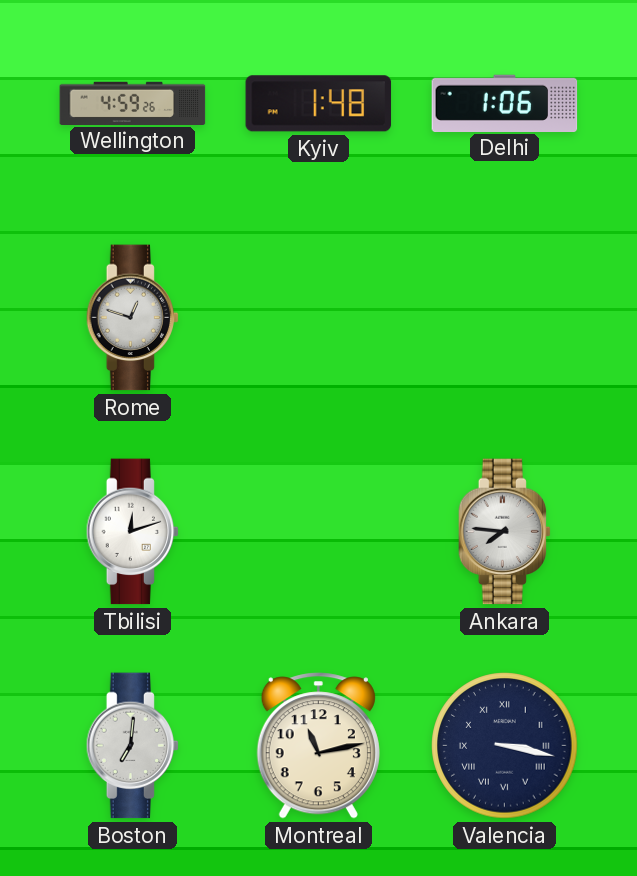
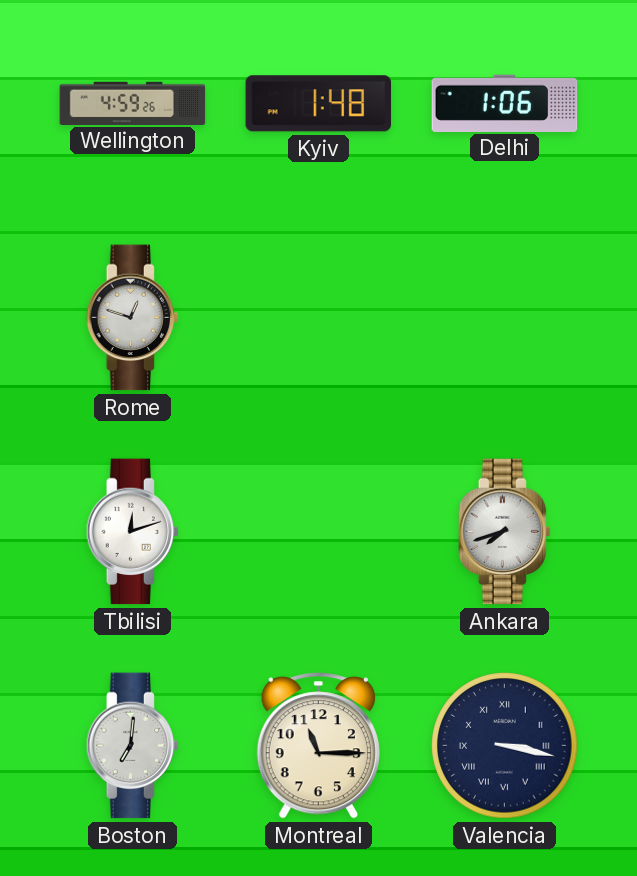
Ankara: 7:46 -> 7:42 (505, 532)
Montreal: 11:13 -> 11:15 (318, 746)
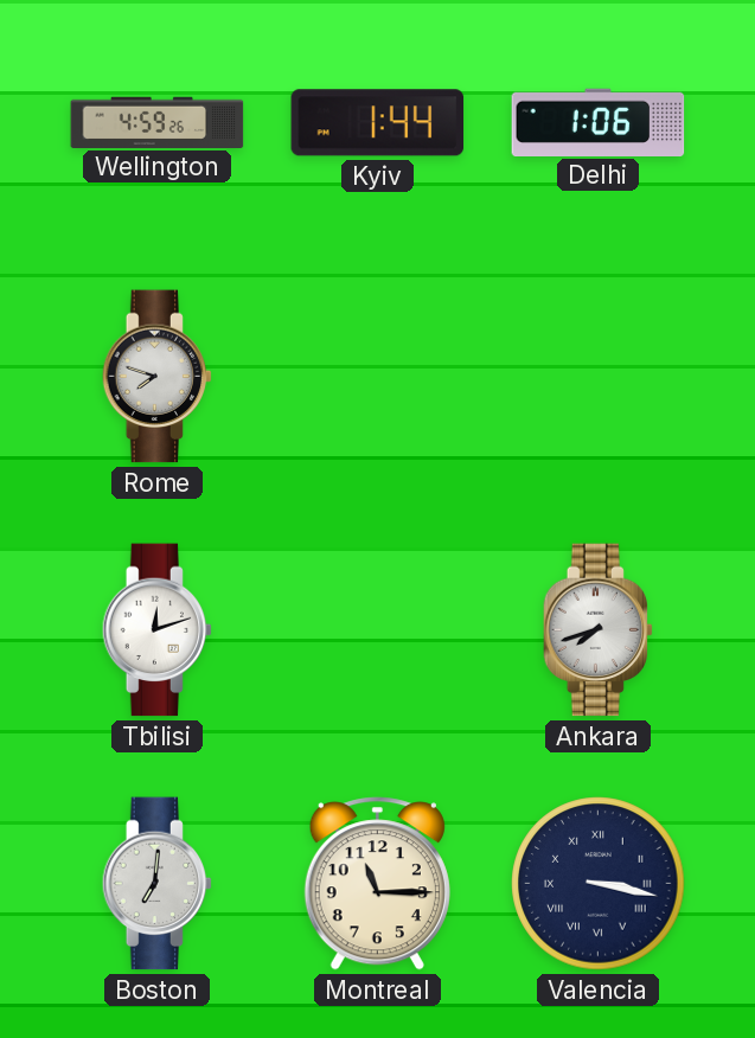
Kyiv: 1:48 -> 1:44 (378, 123)
Rome: 12:48 -> 7:48 (158, 377)
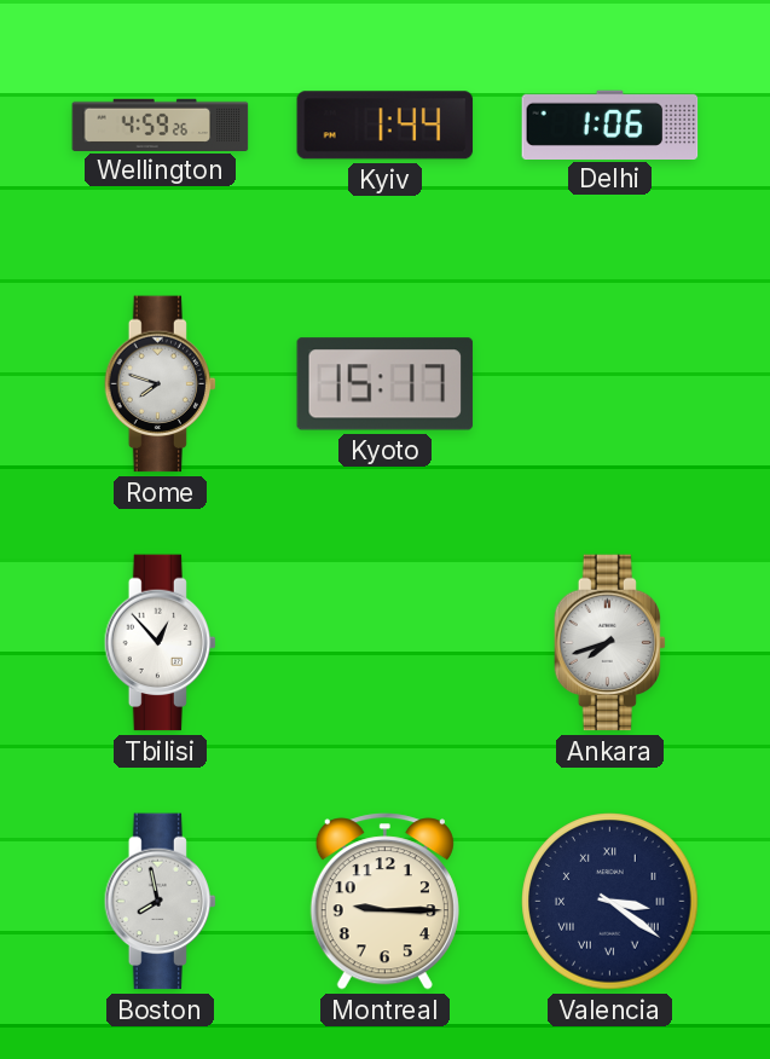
Kyoto: none -> 15:17 (386, 384)
Tbilisi: 12:12 -> 12:53 (161, 643)
Boston: 7:01 -> 7:58 (161, 902)
Montreal: 11:15 -> 9:15 (384, 902)
Valencia: 3:17 -> 3:21 (610, 902)
